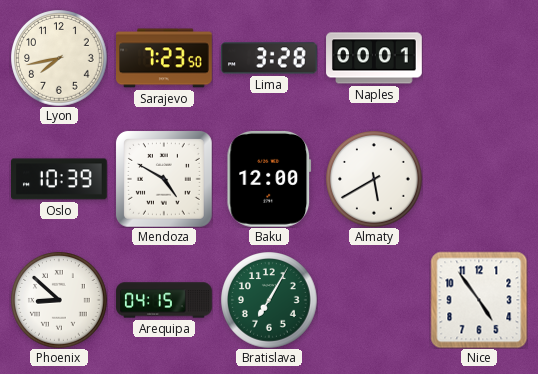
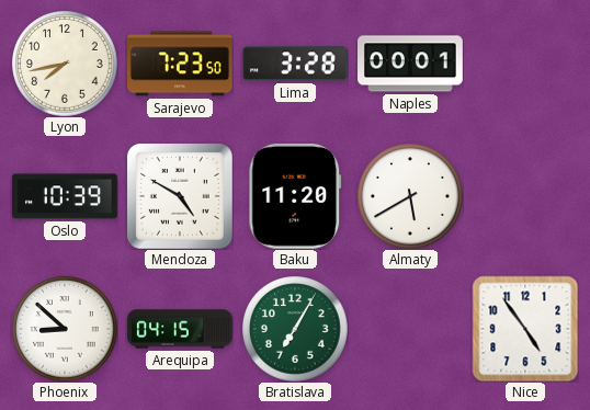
Baku: 12:00 -> 11:20 (295, 196)
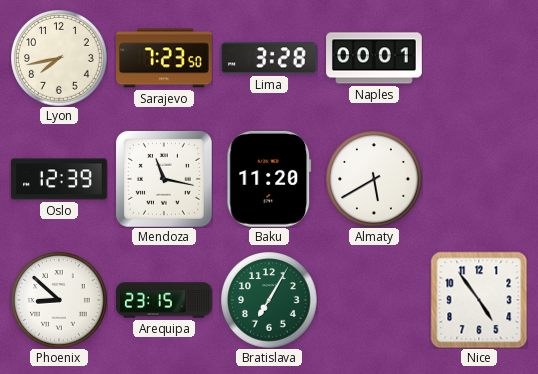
Oslo: 10:39 -> 12:39 (60, 179)
Mendoza: 4:50 -> 11:17 (164, 179)
Arequipa: 04:15 -> 23:15 (164, 300)
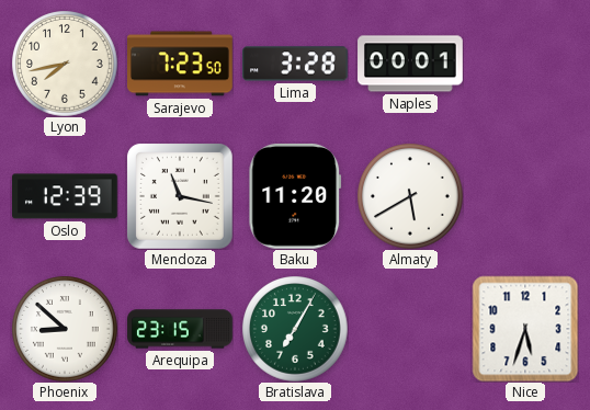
Nice: 4:54 -> 5:33 (525, 329)
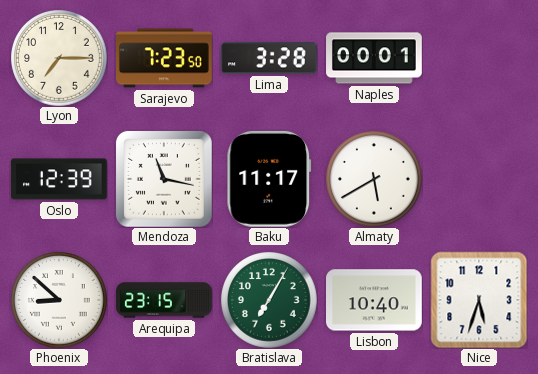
Lyon: 7:43 -> 7:15 (59, 58)
Baku: 11:20 -> 11:17 (269, 179)
Lisbon: none -> 10:40 (375, 300)
